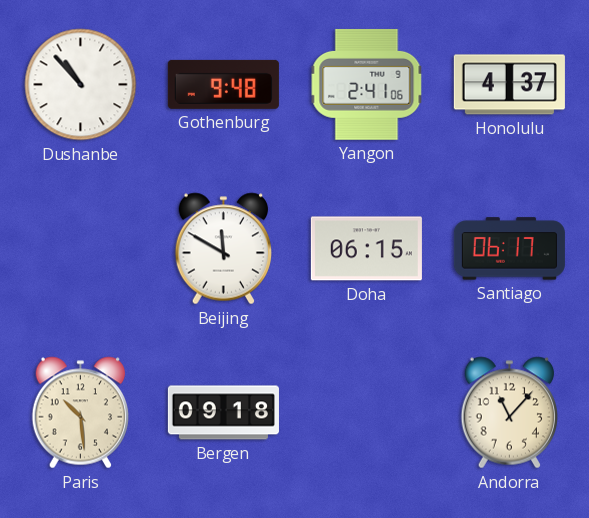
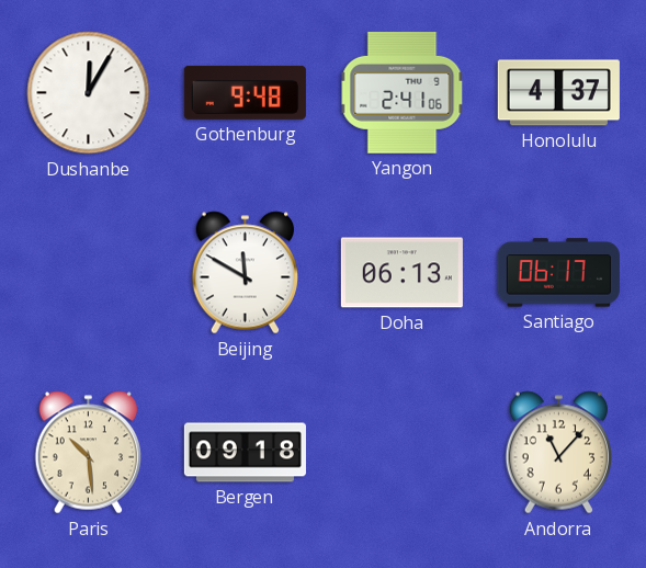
Dushanbe: 10:53 -> 12:05 (89, 93)
Doha: 06:15 -> 06:13 (401, 273)
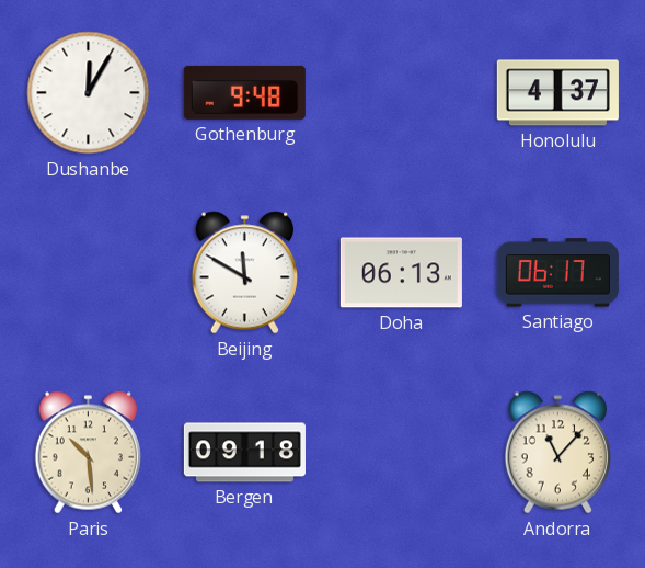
Yangon: 2:41 -> none (403, 92)
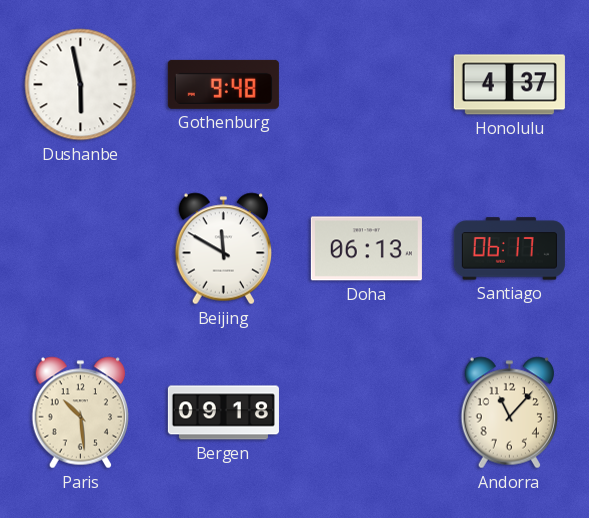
Dushanbe: 12:05 -> 5:58 (81, 85)
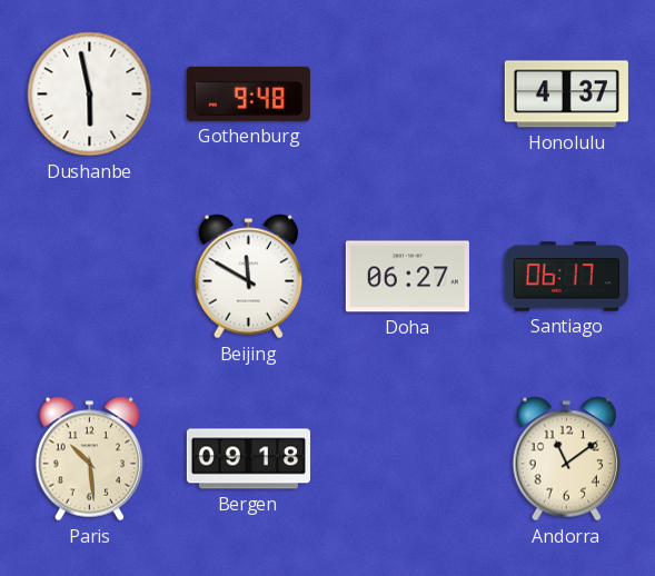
Doha: 06:13 -> 06:27 (407, 277)
Andorra: 11:07 -> 11:09 (567, 459)
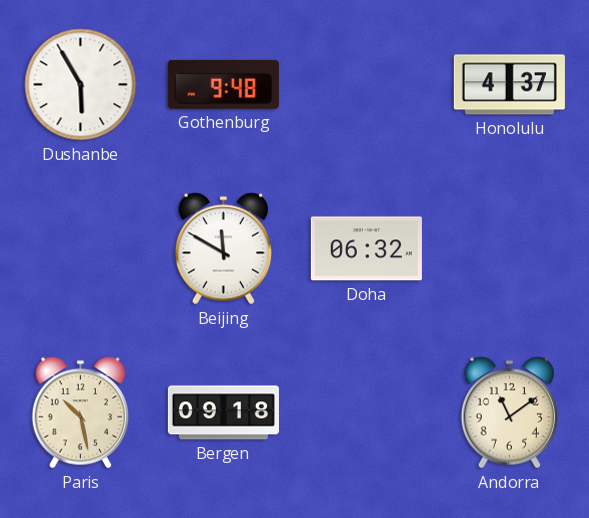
Dushanbe: 5:58 -> 5:55 (81, 85)
Doha: 06:27 -> 06:32 (366, 249)
Santiago: 06:17 -> none (566, 277)
Paris: 10:29 -> 10:28 (81, 413)
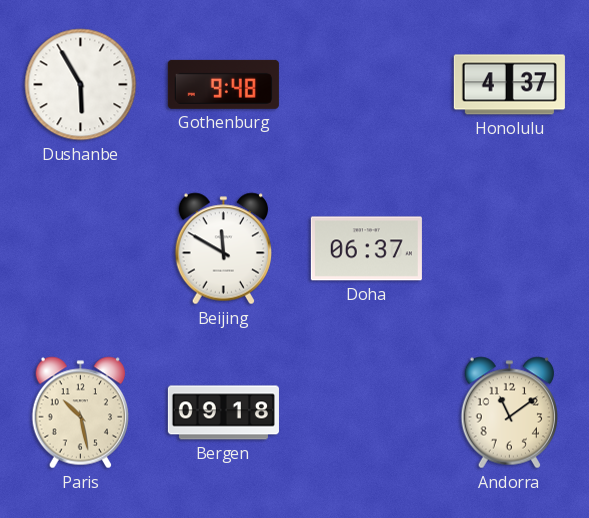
Doha: 06:32 -> 06:37 (366, 249)
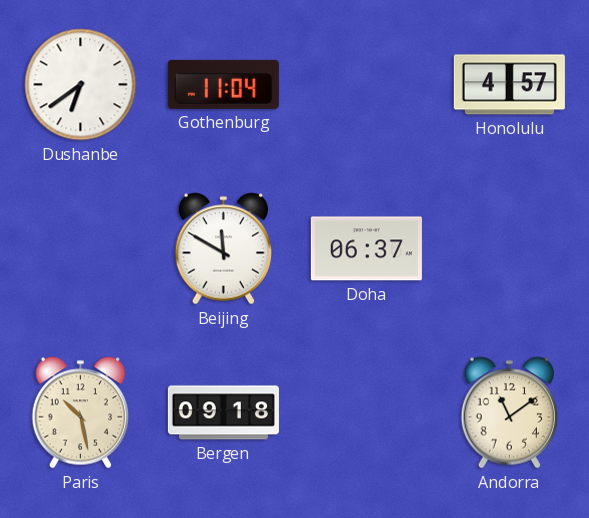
Dushanbe: 5:55 -> 6:39 (81, 85)
Gothenburg: 9:48 -> 11:04 (223, 84)
Honolulu: 4:37 -> 4:57 (509, 85)
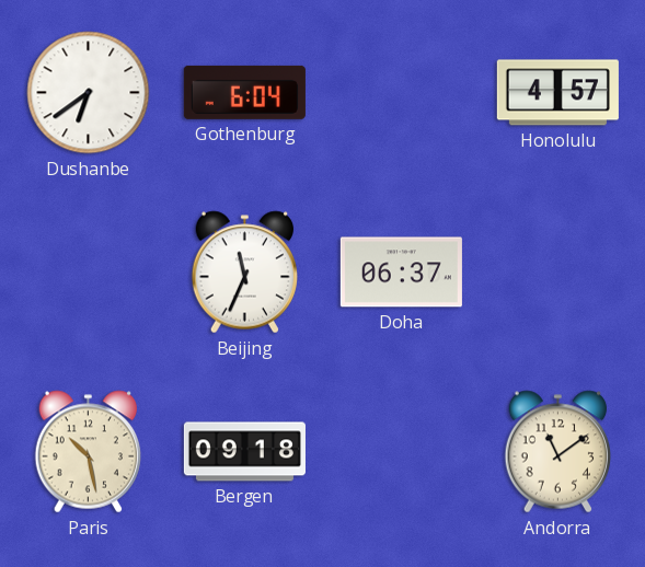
Gothenburg: 11:04 -> 6:04 (244, 92)
Beijing: 11:50 -> 11:34 (245, 273)
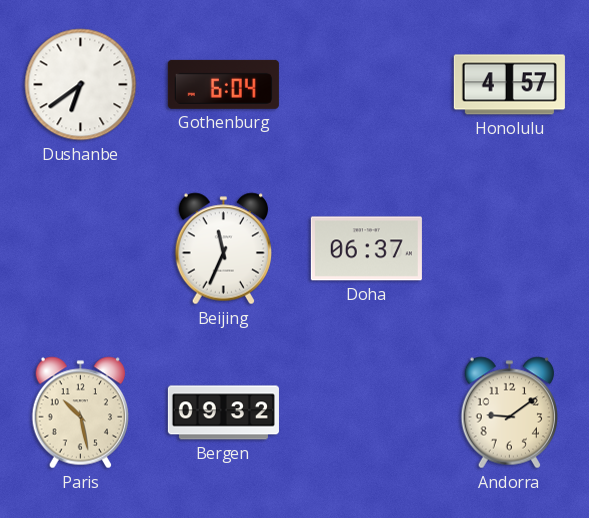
Bergen: 09:18 -> 09:32 (223, 413)
Andorra: 11:09 -> 9:09 (510, 413)
